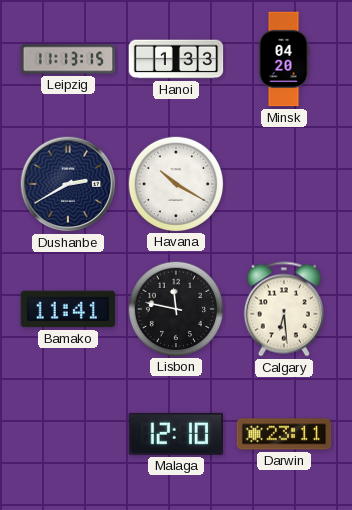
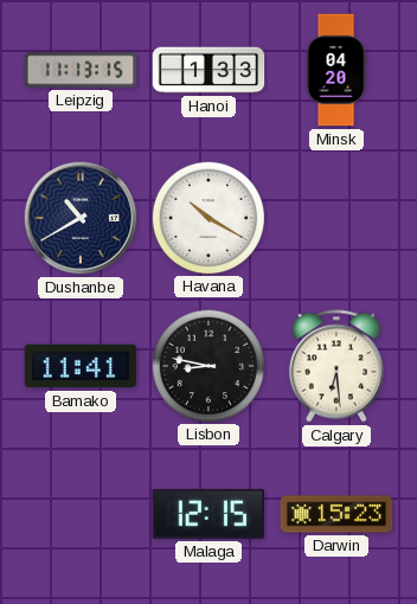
Dushanbe: 2:40 -> 10:40 (81, 218)
Lisbon: 11:47 -> 8:47 (207, 365)
Malaga: 12:10 -> 12:15 (208, 514)
Darwin: 23:11 -> 15:23 (336, 514)
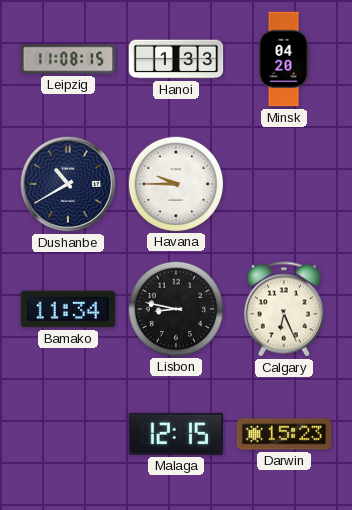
Leipzig: 11:13 -> 11:08 (68, 59)
Havana: 10:20 -> 9:45 (175, 183)
Bamako: 11:41 -> 11:34 (68, 309)
Calgary: 6:29 -> 6:26 (284, 309)
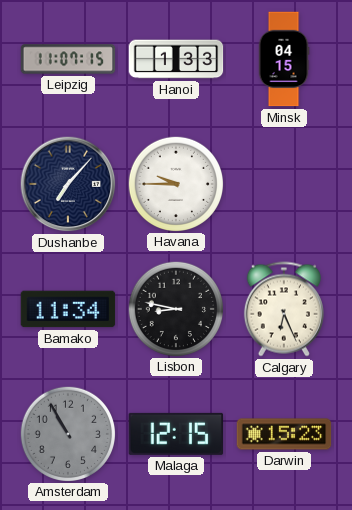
Leipzig: 11:08 -> 11:07 (68, 59)
Minsk: 04:20 -> 04:15 (284, 59)
Dushanbe: 10:40 -> 7:07 (68, 184)
Amsterdam: none -> 10:55 (67, 433)
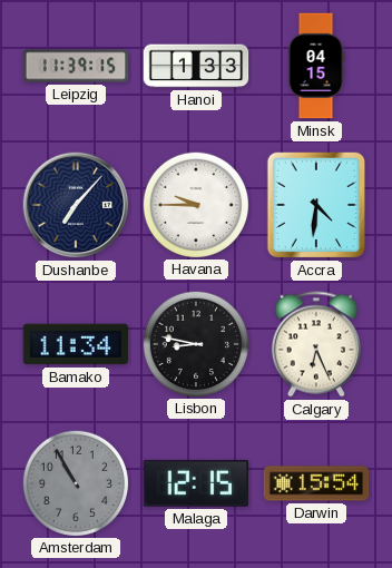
Leipzig: 11:07 -> 11:39 (76, 66)
Accra: none -> 4:31 (316, 205)
Darwin: 15:23 -> 15:54 (316, 483)
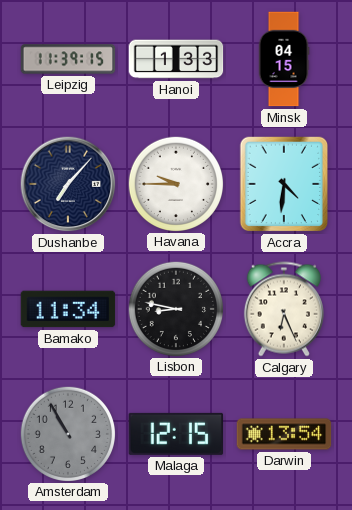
Darwin: 15:54 -> 13:54 (284, 434)
